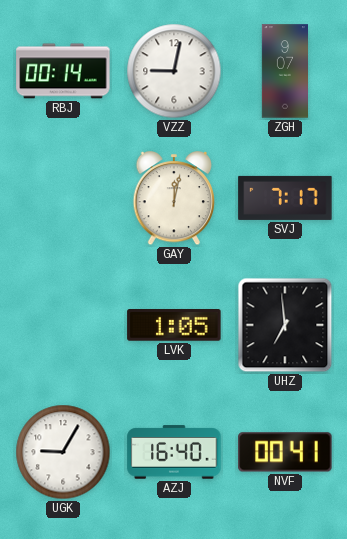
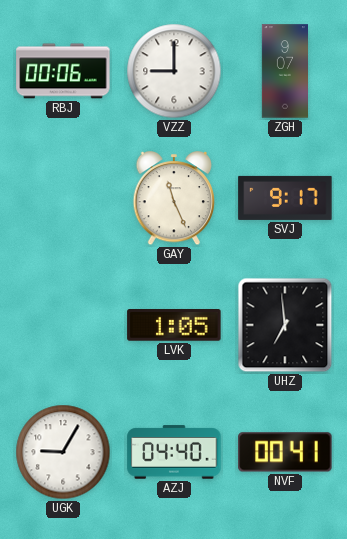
RBJ: 00:14 -> 00:06 (63, 71)
VZZ: 9:02 -> 9:00 (174, 71)
GAY: 12:02 -> 11:26 (174, 199)
SVJ: 7:17 -> 9:17 (285, 198)
AZJ: 16:40 -> 04:40 (174, 452)
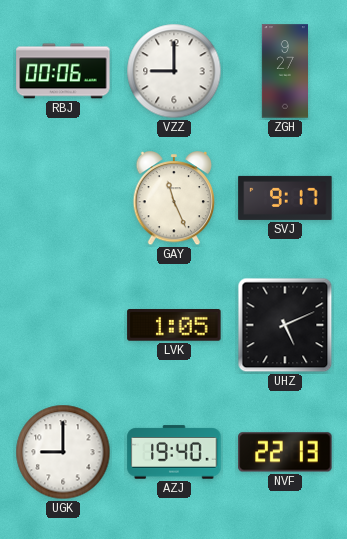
ZGH: 9:07 -> 9:27 (284, 71)
UHZ: 6:59 -> 5:11 (285, 325)
UGK: 9:05 -> 9:00 (63, 452)
AZJ: 04:40 -> 19:40 (174, 452)
NVF: 00:41 -> 22:13 (285, 452)
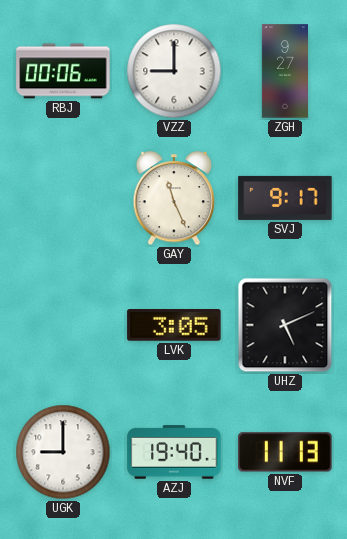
LVK: 1:05 -> 3:05 (174, 326)
NVF: 22:13 -> 11:13 (285, 452)
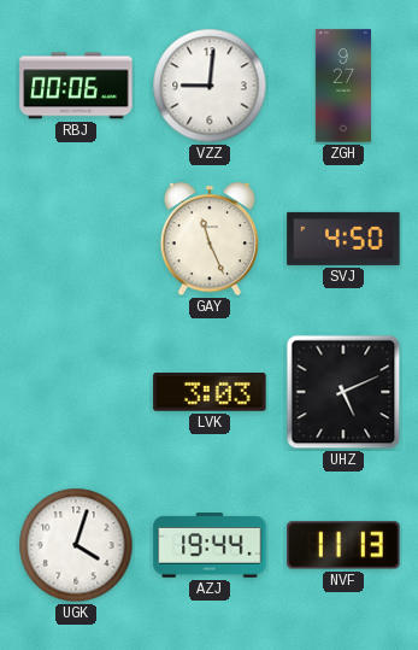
VZZ: 9:00 -> 9:01 (210, 86)
SVJ: 9:17 -> 4:50 (343, 239)
LVK: 3:05 -> 3:03 (210, 393)
UGK: 9:00 -> 4:03 (76, 545)
AZJ: 19:40 -> 19:44 (210, 545)
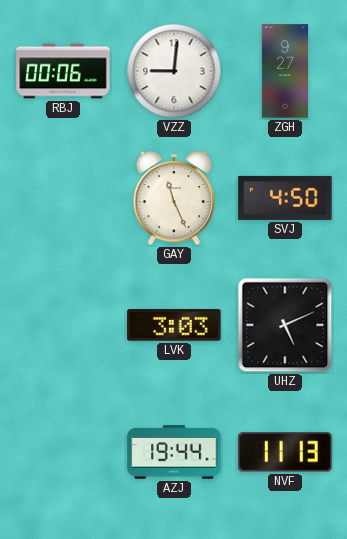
UGK: 4:03 -> none (76, 545)
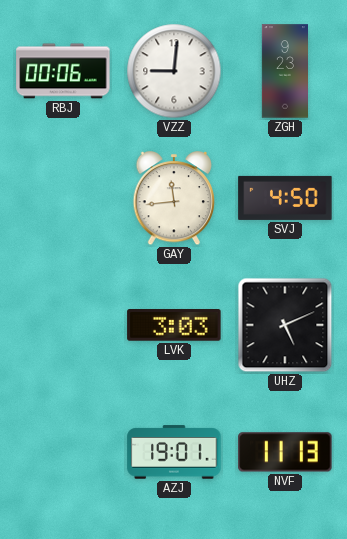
ZGH: 9:27 -> 9:23 (284, 71)
GAY: 11:26 -> 11:44 (174, 199)
AZJ: 19:44 -> 19:01 (174, 452)
